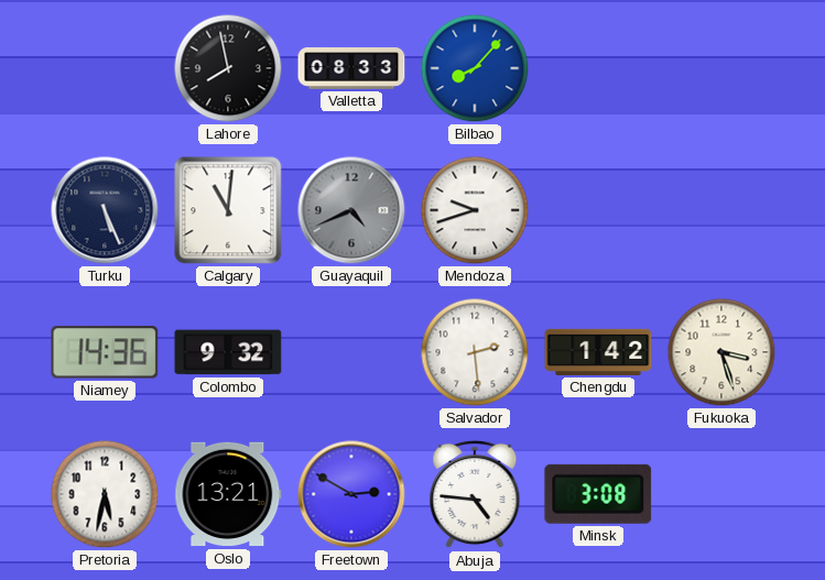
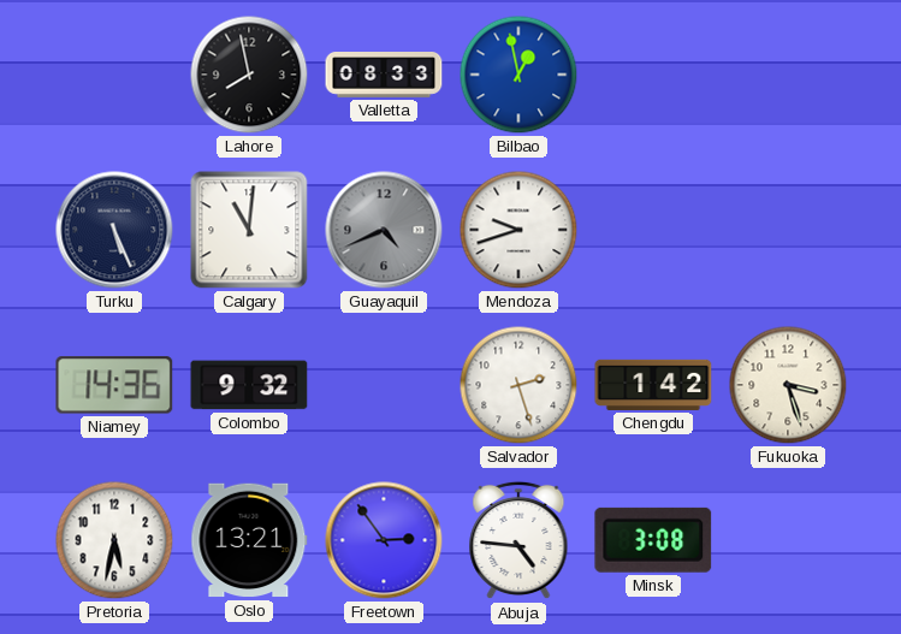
Bilbao: 8:07 -> 12:58 (518, 75)
Salvador: 2:29 -> 2:27 (518, 385)
Freetown: 2:50 -> 2:54 (384, 540)
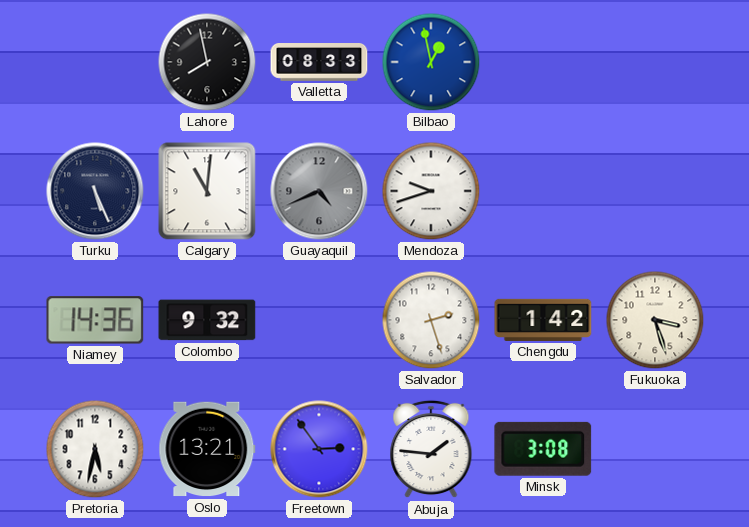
Abuja: 4:46 -> 1:46 (431, 449)
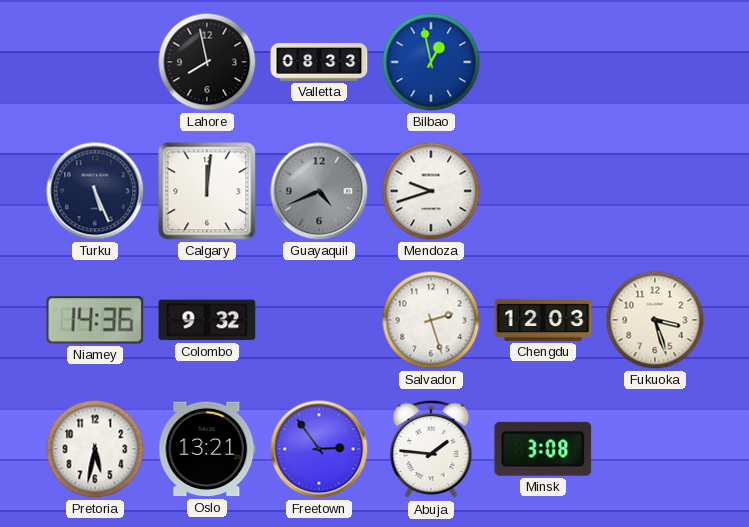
Calgary: 11:01 -> 12:01 (207, 191)
Chengdu: 1:42 -> 12:03 (543, 320)
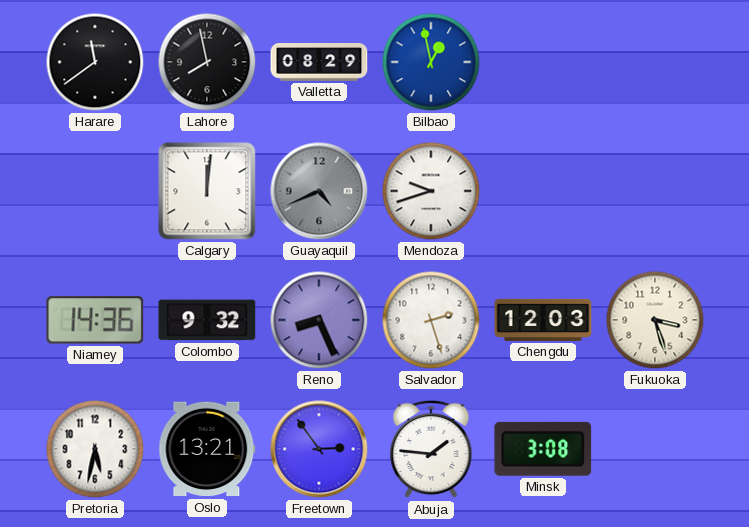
Harare: none -> 11:39 (95, 62)
Valletta: 08:33 -> 08:29 (319, 63)
Turku: 5:26 -> none (95, 191)
Reno: none -> 8:26 (319, 320)
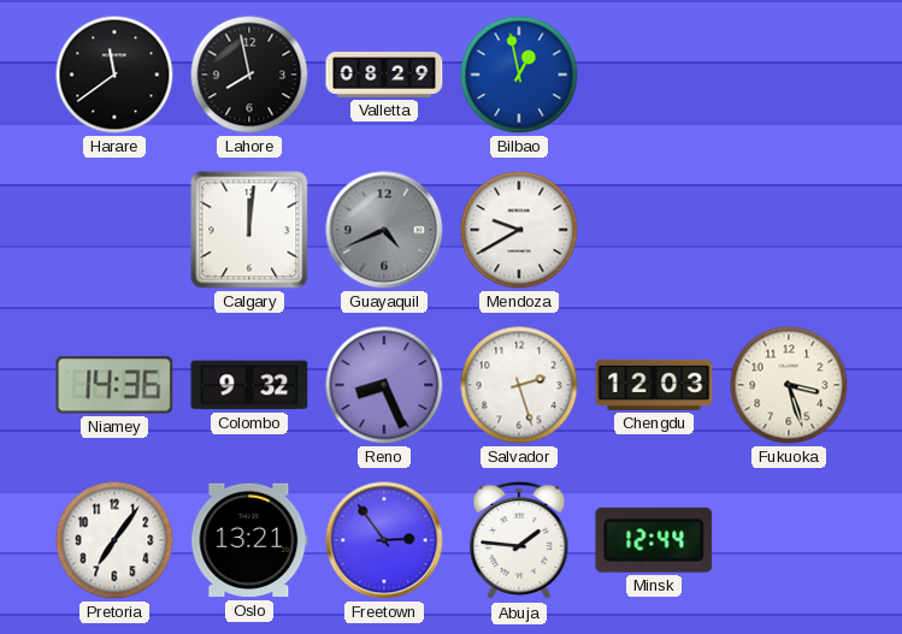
Mendoza: 9:42 -> 9:40 (519, 230)
Pretoria: 5:32 -> 7:06 (114, 540)
Minsk: 3:08 -> 12:44 (654, 540)
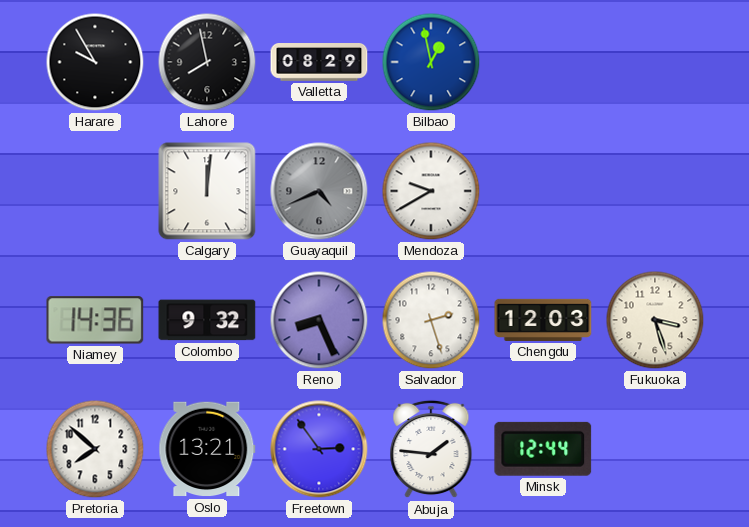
Harare: 11:39 -> 9:55 (95, 62)
Pretoria: 7:06 -> 7:52 (95, 449)
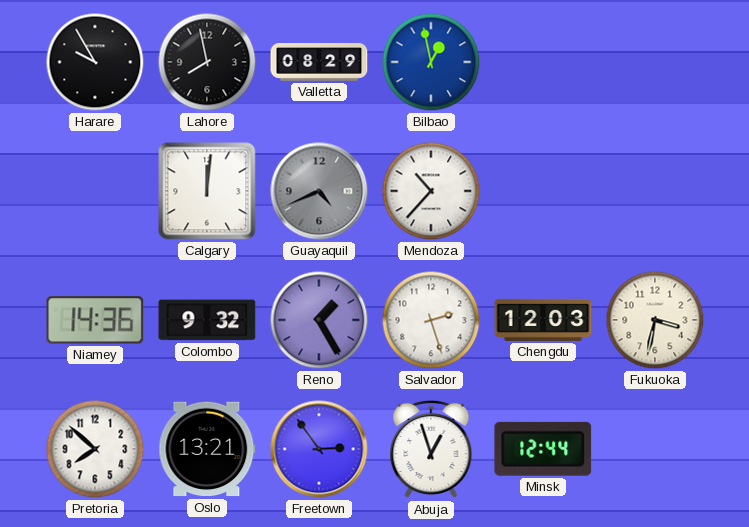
Mendoza: 9:40 -> 10:37 (431, 191)
Reno: 8:26 -> 1:25 (319, 320)
Fukuoka: 3:27 -> 3:32 (655, 320)
Abuja: 1:46 -> 12:57 (431, 449)
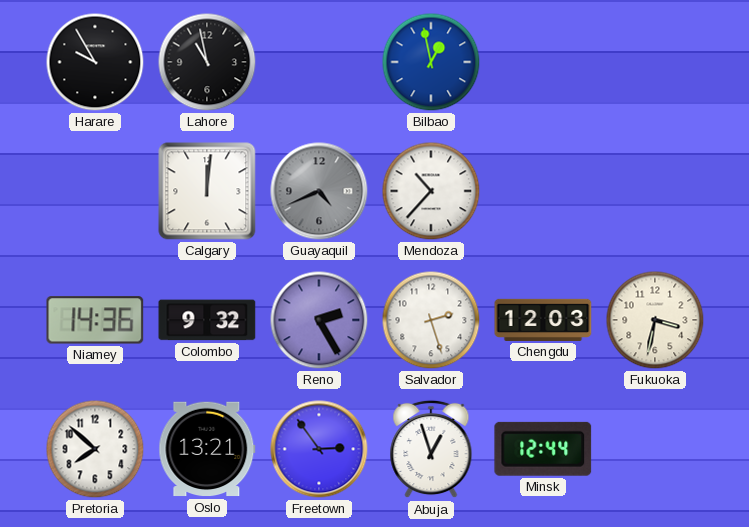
Lahore: 7:58 -> 10:58 (207, 62)
Valletta: 08:29 -> none (319, 63)
Reno: 1:25 -> 2:25 (319, 320)
